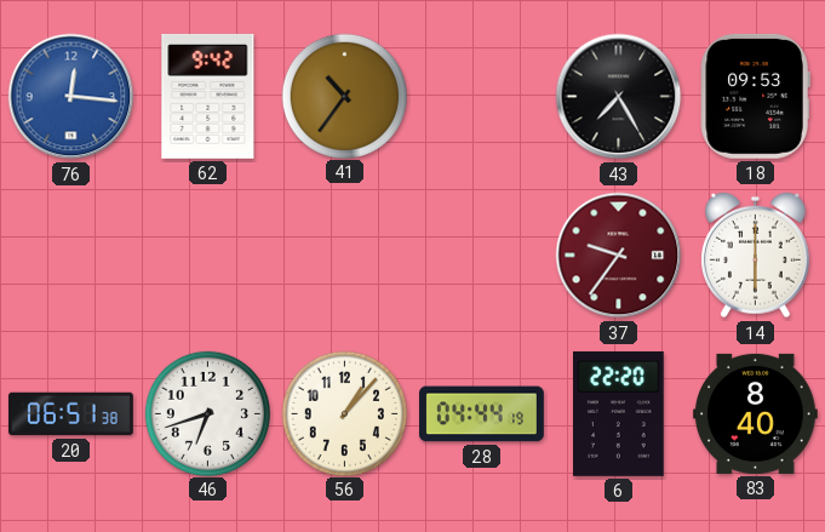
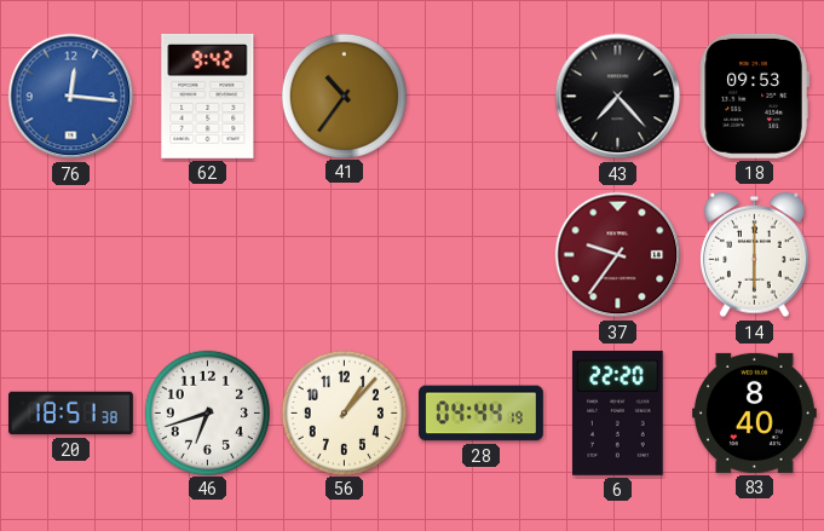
43: 7:25 -> 7:23 (618, 97)
20: 06:51 -> 18:51 (71, 414)
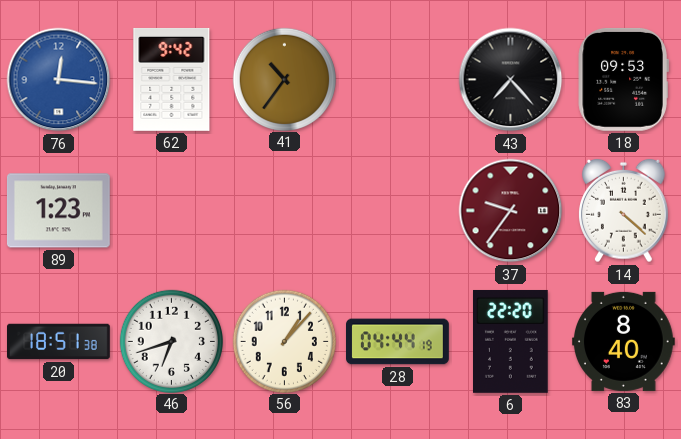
89: none -> 1:23 (59, 211)
14: 6:00 -> 4:22 (624, 211)
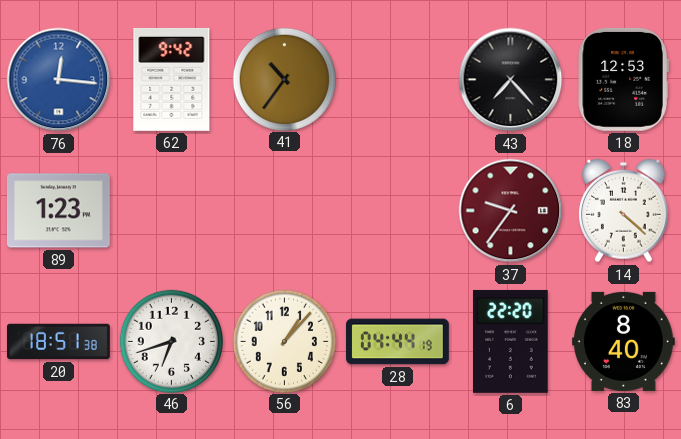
18: 09:53 -> 12:53 (623, 79)
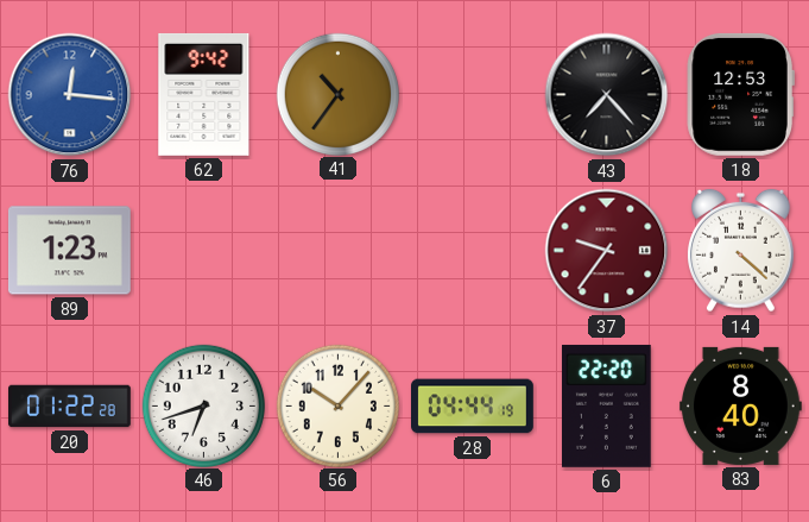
20: 18:51 -> 01:22 (70, 407)
56: 1:07 -> 10:07 (337, 405)
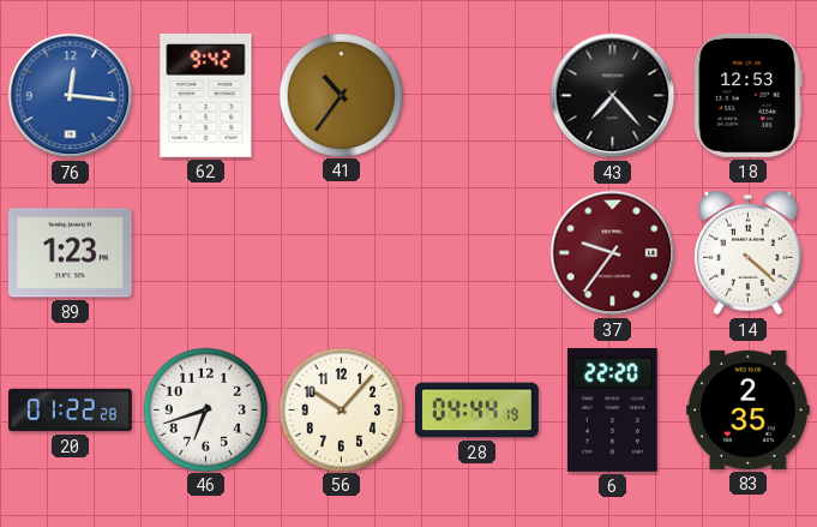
83: 8:40 -> 2:35 (749, 409)
